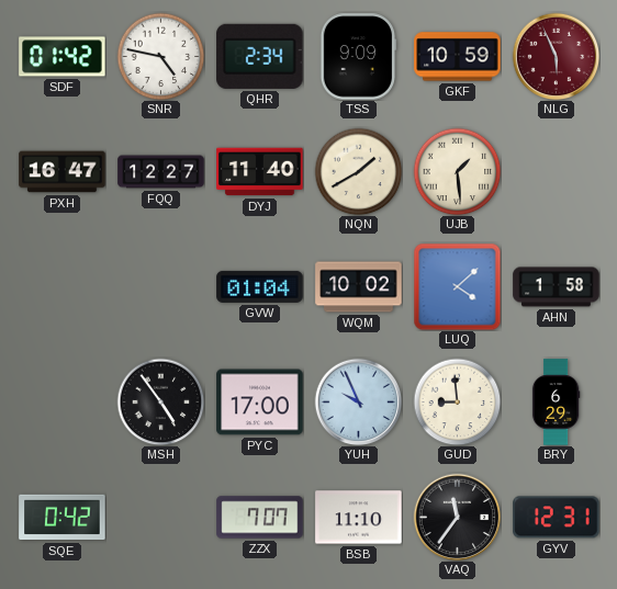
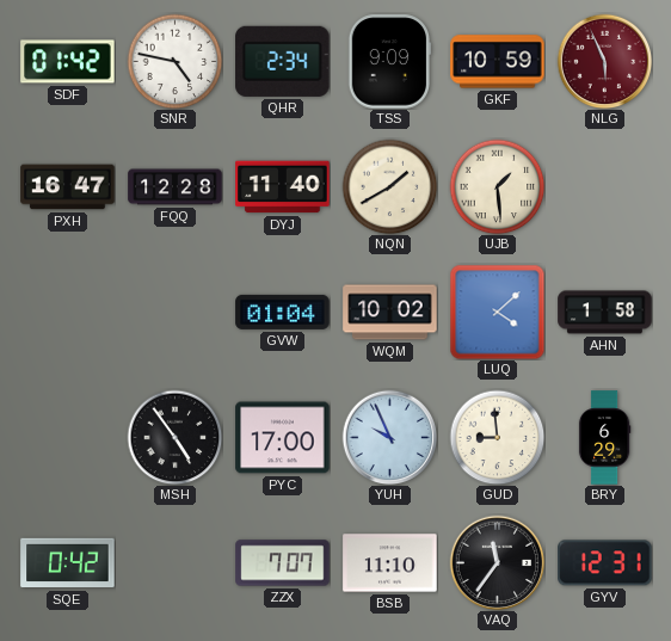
FQQ: 12:27 -> 12:28 (176, 187)
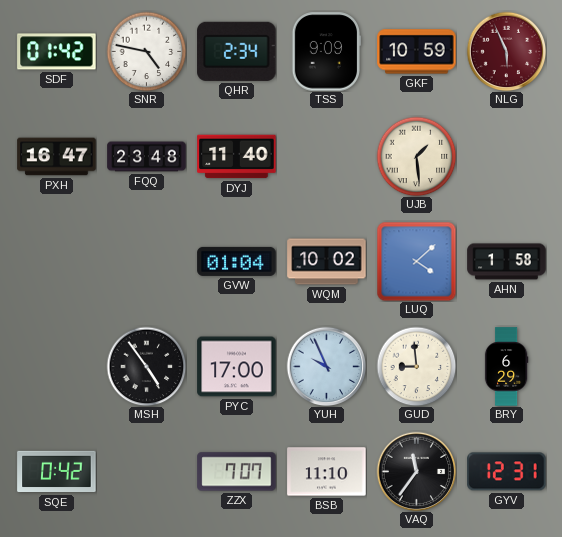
FQQ: 12:28 -> 23:48 (147, 157)
NQN: 1:40 -> none (389, 186)
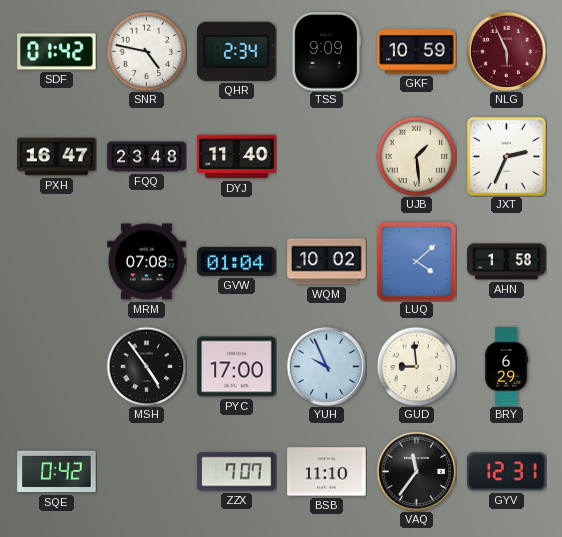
JXT: none -> 2:34 (506, 156)
MRM: none -> 07:08 (147, 262)
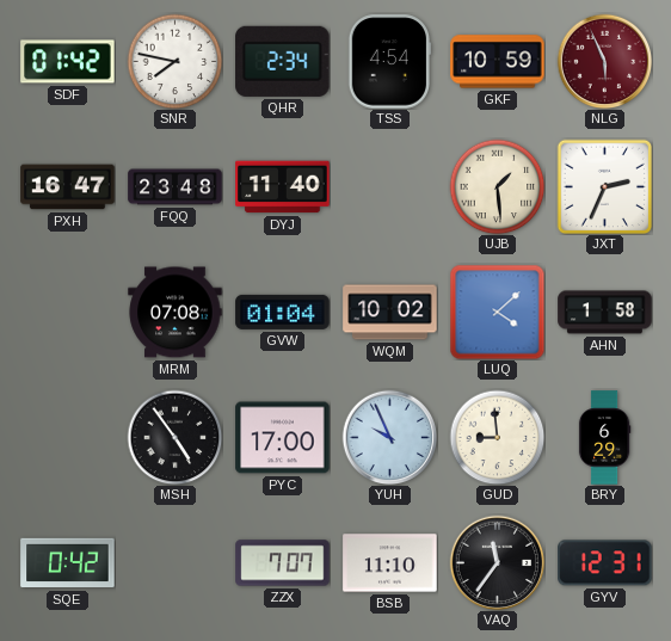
SNR: 4:47 -> 7:47 (174, 61)
TSS: 9:09 -> 4:54 (389, 62)
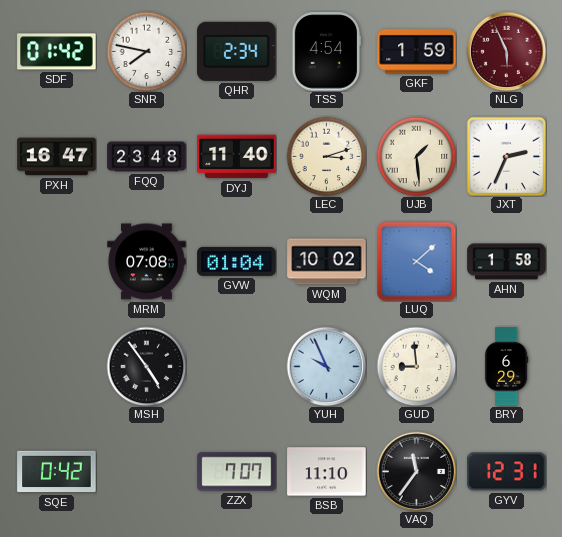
GKF: 10:59 -> 1:59 (417, 52)
LEC: none -> 3:12 (326, 156)
PYC: 17:00 -> none (283, 438)
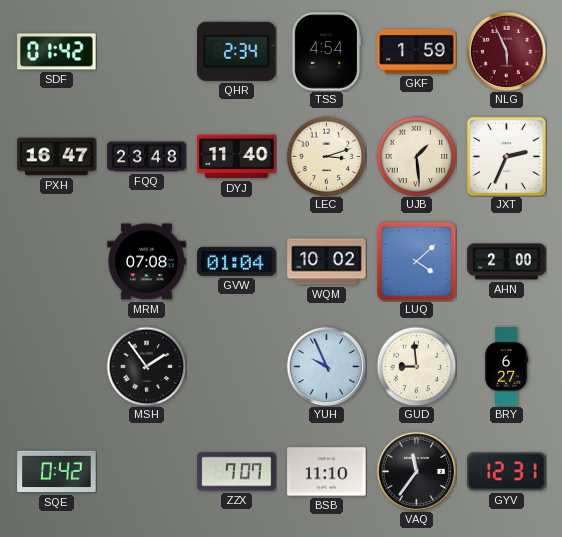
SNR: 7:47 -> none (146, 51)
AHN: 1:58 -> 2:00 (507, 262)
MSH: 4:54 -> 1:54 (146, 366)
BRY: 6:29 -> 6:27 (506, 367)
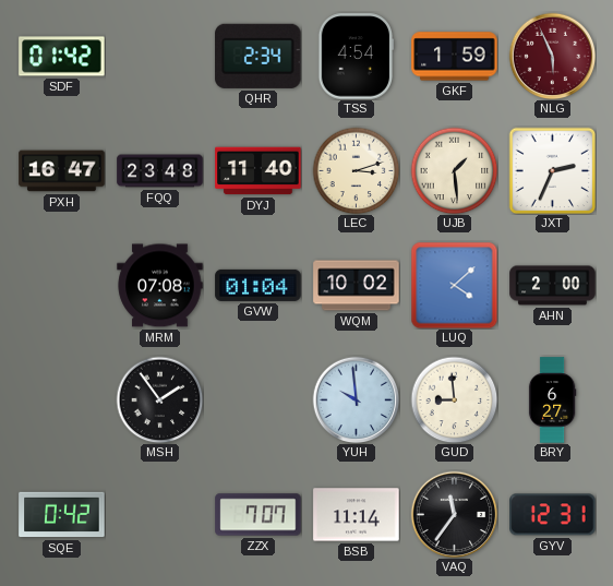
YUH: 9:56 -> 9:59 (356, 399)
BSB: 11:10 -> 11:14 (357, 515)
